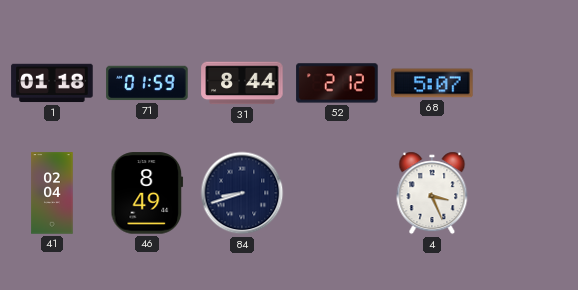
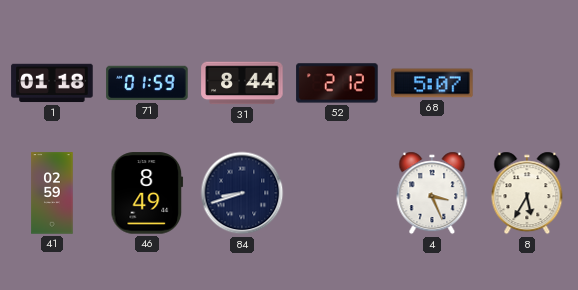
41: 02:04 -> 02:59 (52, 193)
8: none -> 5:35 (527, 193)
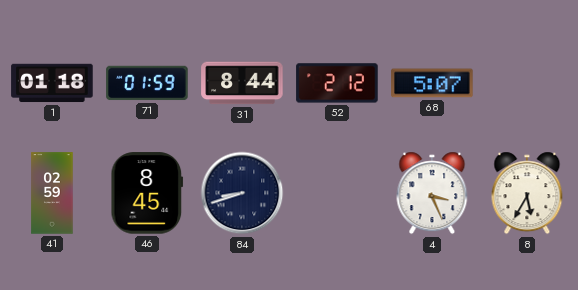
46: 8:49 -> 8:45 (147, 193)
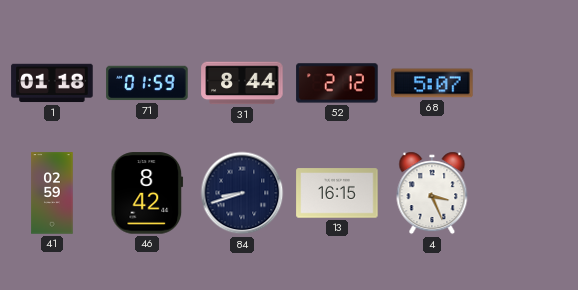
46: 8:45 -> 8:42 (147, 193)
13: none -> 16:15 (337, 193)
8: 5:35 -> none (527, 193)
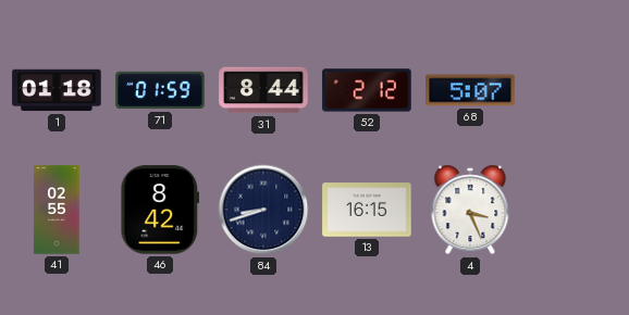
41: 02:59 -> 02:55 (57, 210)
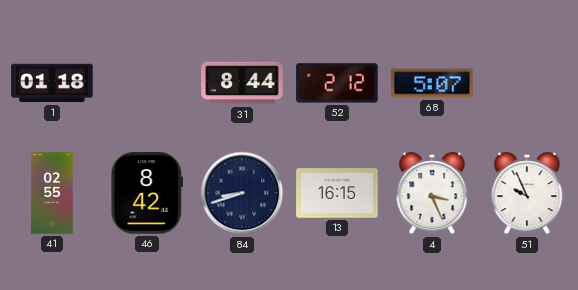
71: 01:59 -> none (160, 90)
51: none -> 9:56 (527, 193)
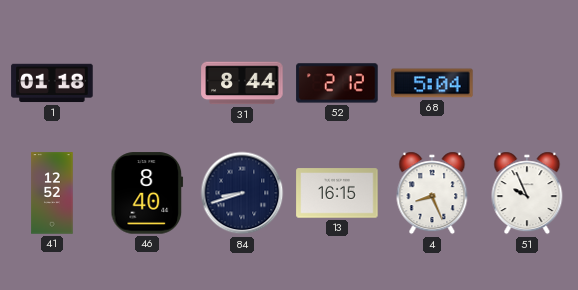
68: 5:07 -> 5:04 (432, 83)
41: 02:55 -> 12:52 (52, 193)
46: 8:42 -> 8:40 (147, 193)
4: 3:26 -> 8:26 (432, 193)
